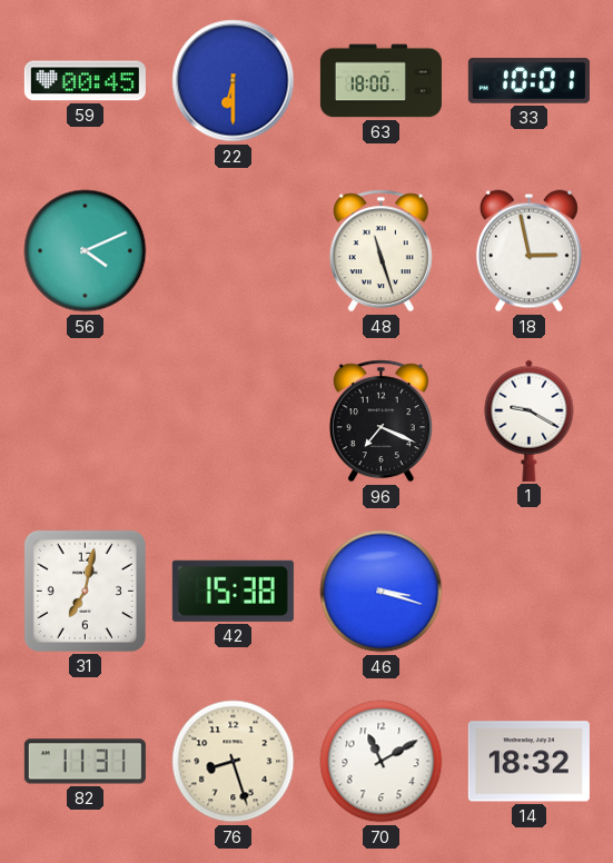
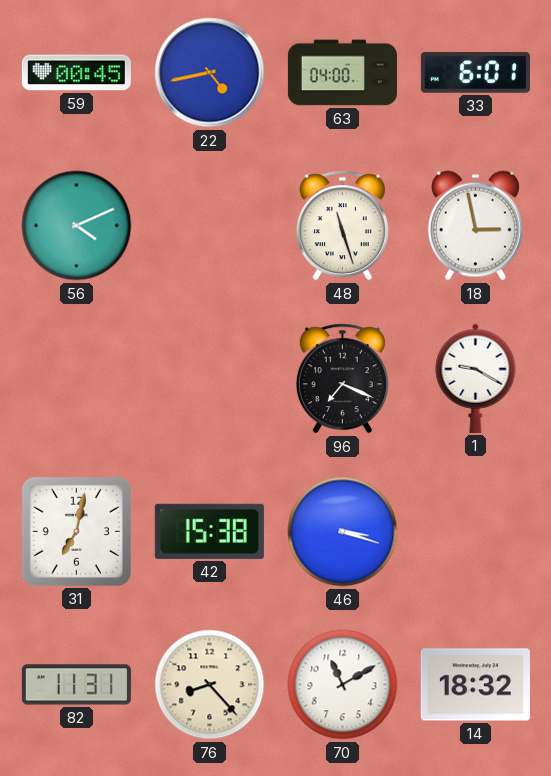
22: 6:30 -> 4:43 (210, 73)
63: 18:00 -> 04:00 (342, 73)
33: 10:01 -> 6:01 (475, 73)
76: 8:27 -> 8:23 (210, 685)
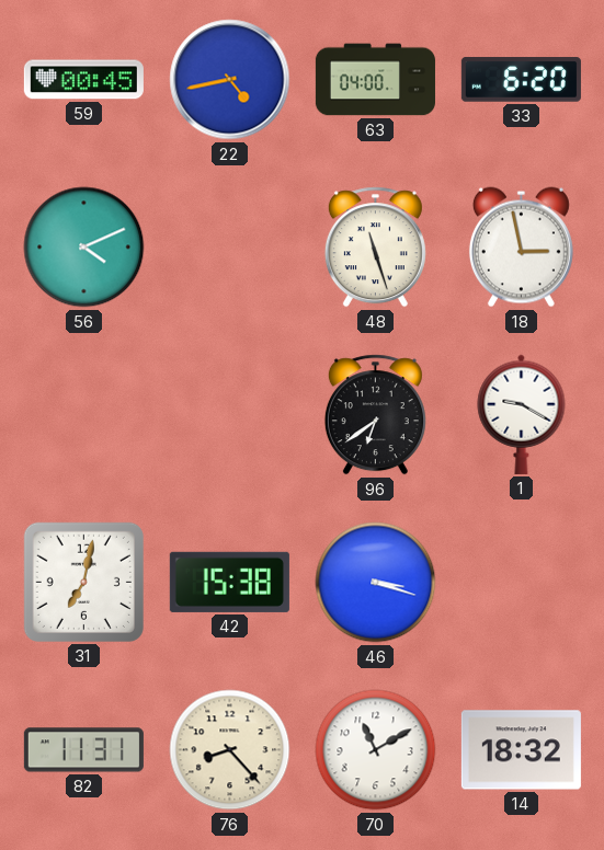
33: 6:01 -> 6:20 (521, 80)
96: 7:19 -> 6:39 (375, 415)
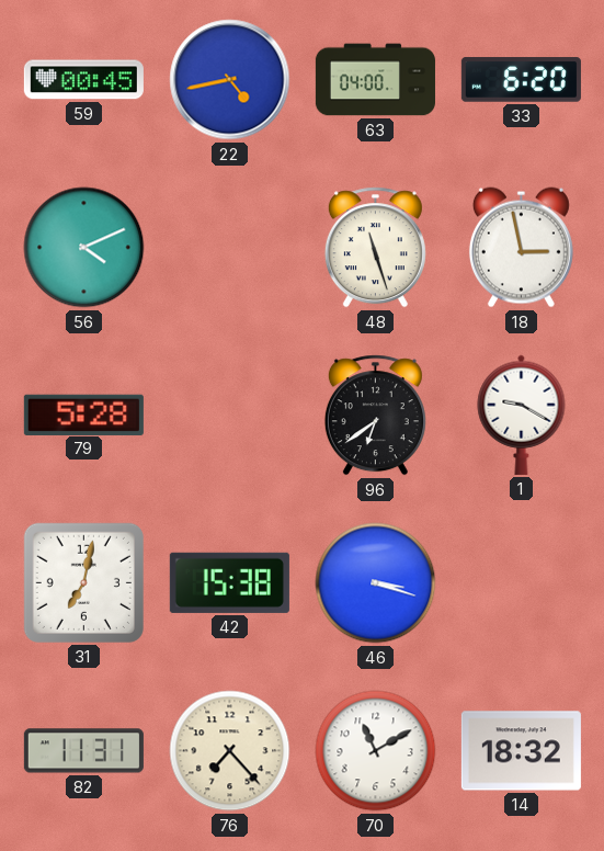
79: none -> 5:28 (83, 415)
76: 8:23 -> 7:23 (230, 751)
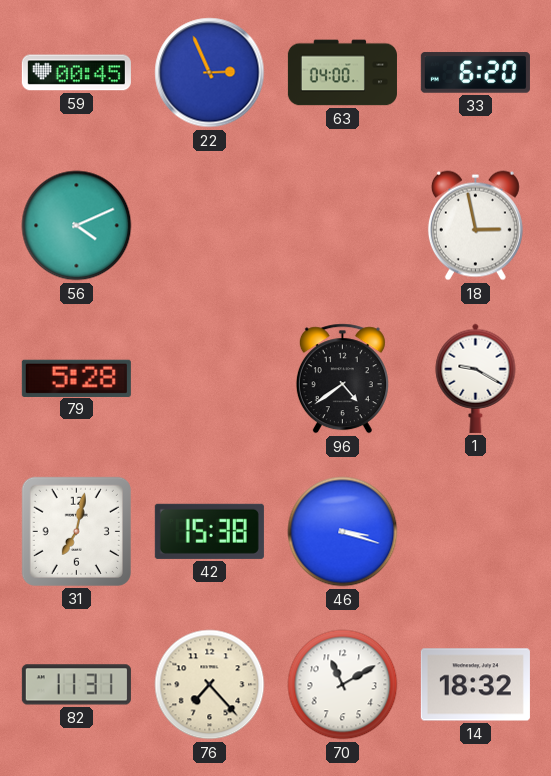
22: 4:43 -> 2:56 (210, 73)
48: 11:27 -> none (375, 248)
96: 6:39 -> 4:39 (342, 379)
